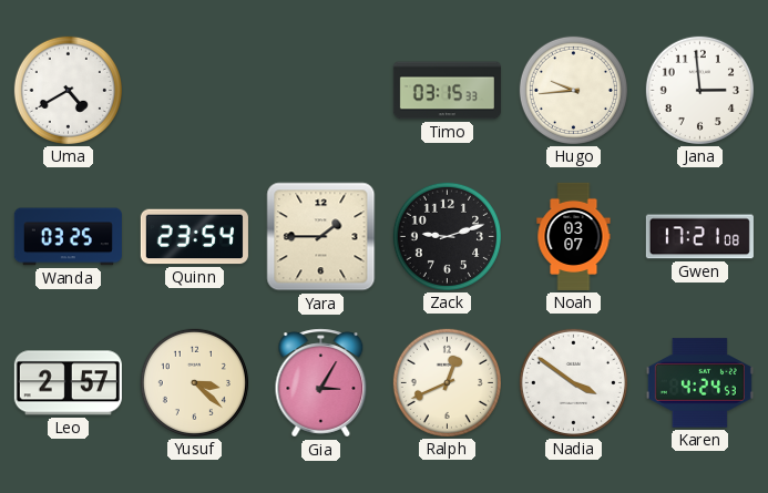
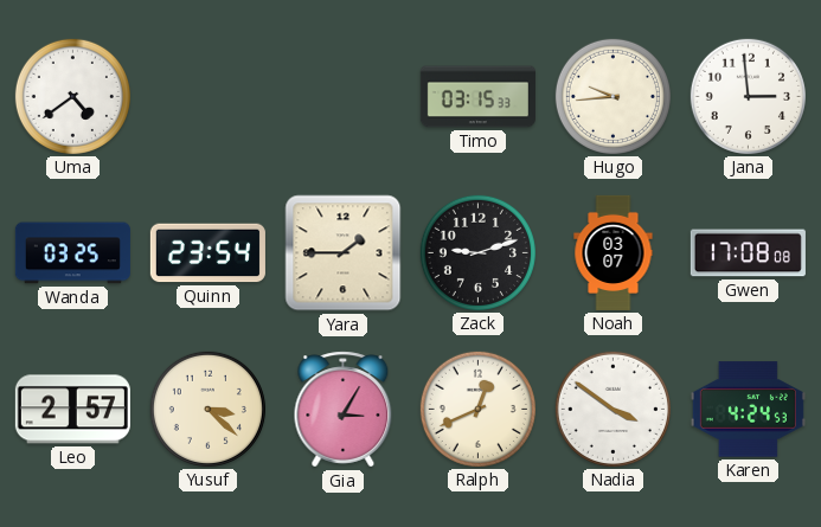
Uma: 4:40 -> 4:39 (72, 96)
Gwen: 17:21 -> 17:08 (748, 253)
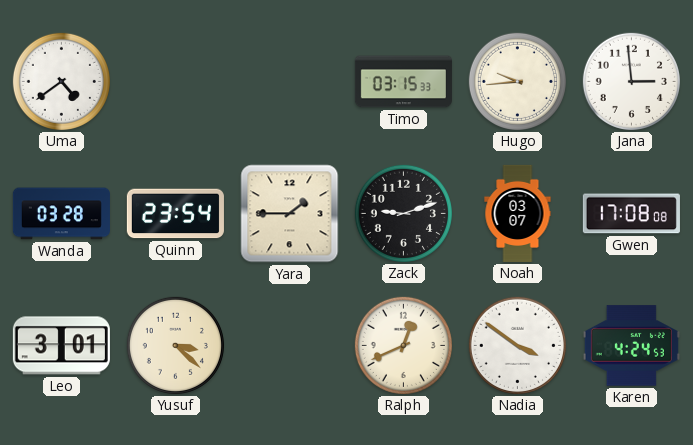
Wanda: 03:25 -> 03:28 (61, 214)
Leo: 2:57 -> 3:01 (61, 346)
Gia: 3:05 -> none (344, 410)
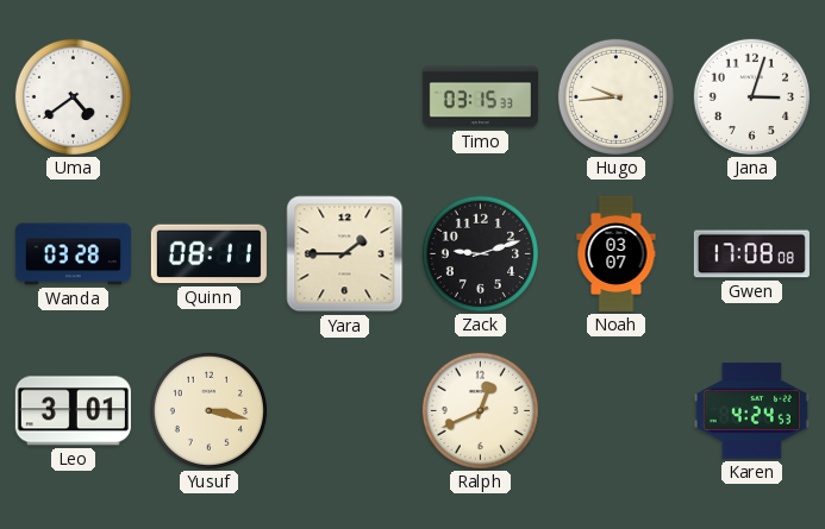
Jana: 2:59 -> 3:03 (751, 96)
Quinn: 23:54 -> 08:11 (208, 254)
Yusuf: 3:22 -> 3:17 (208, 410)
Nadia: 3:51 -> none (517, 345)
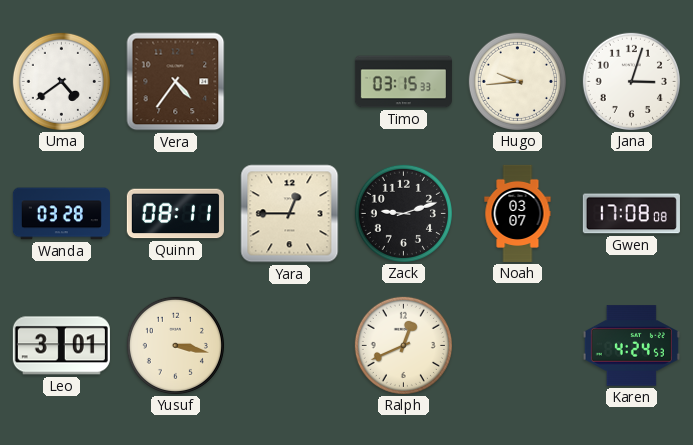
Vera: none -> 4:36 (176, 82)
Yara: 1:45 -> 12:45 (290, 214)
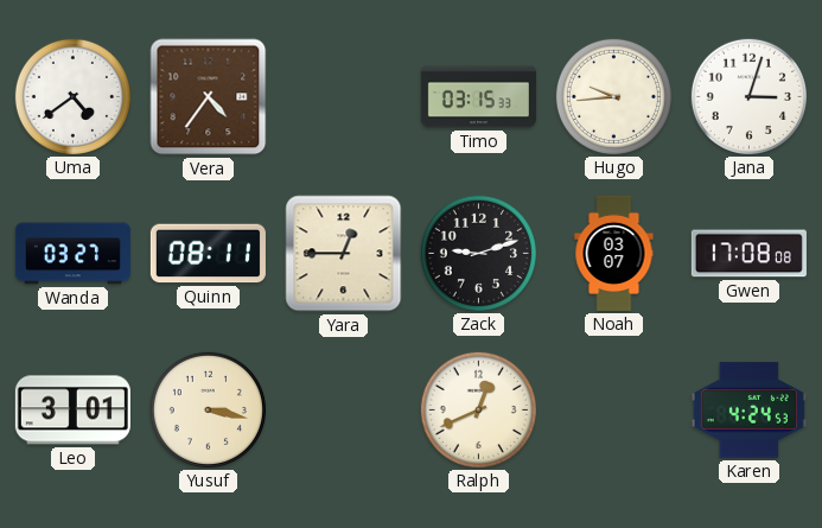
Wanda: 03:28 -> 03:27 (72, 254)
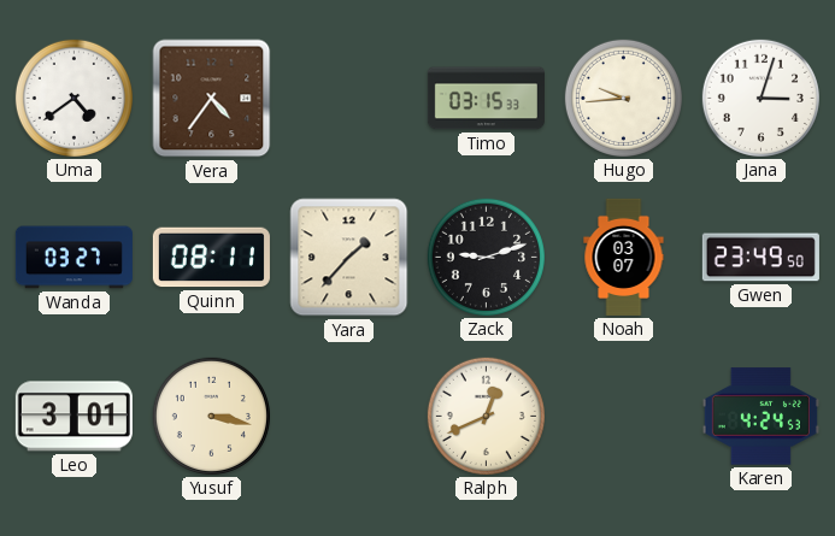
Yara: 12:45 -> 1:37 (349, 258)
Gwen: 17:08 -> 23:49 (760, 258)
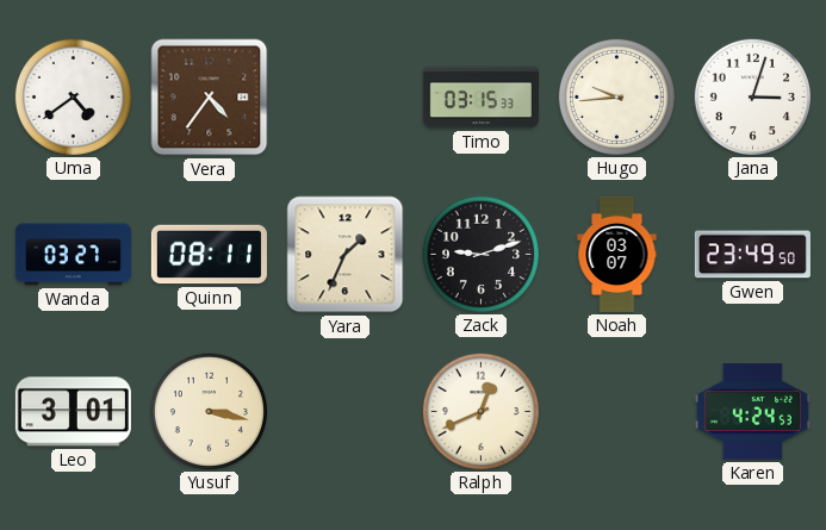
Yara: 1:37 -> 1:34 (346, 255)
